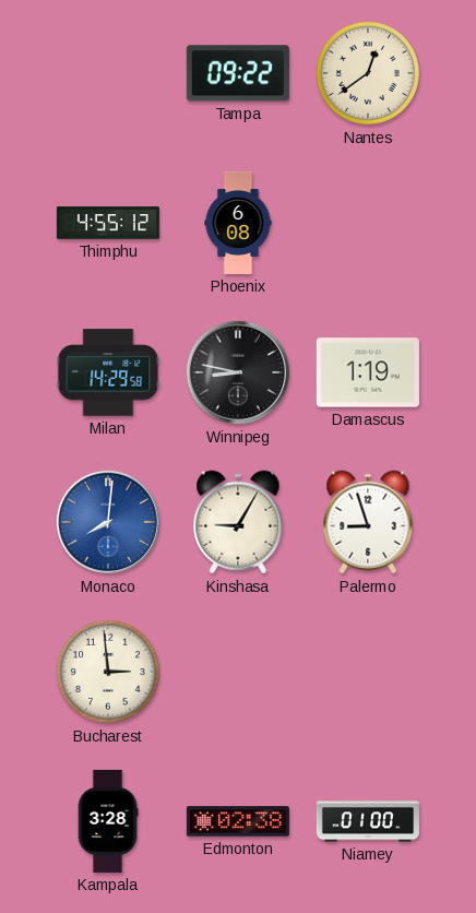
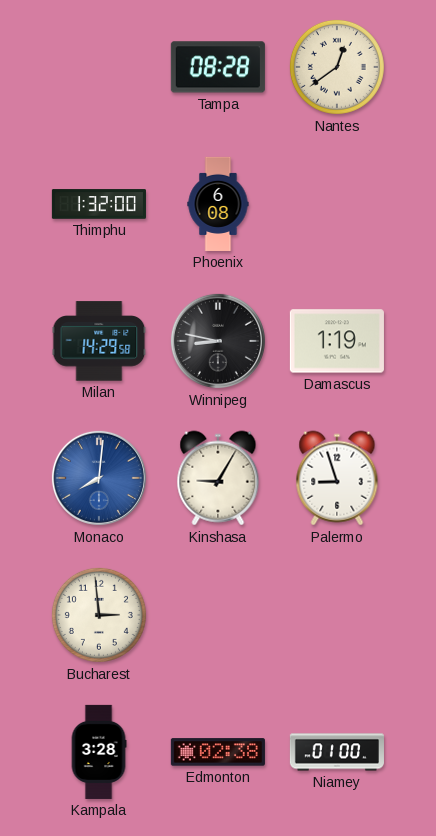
Tampa: 09:22 -> 08:28 (218, 67)
Thimphu: 4:55 -> 1:32 (99, 204)
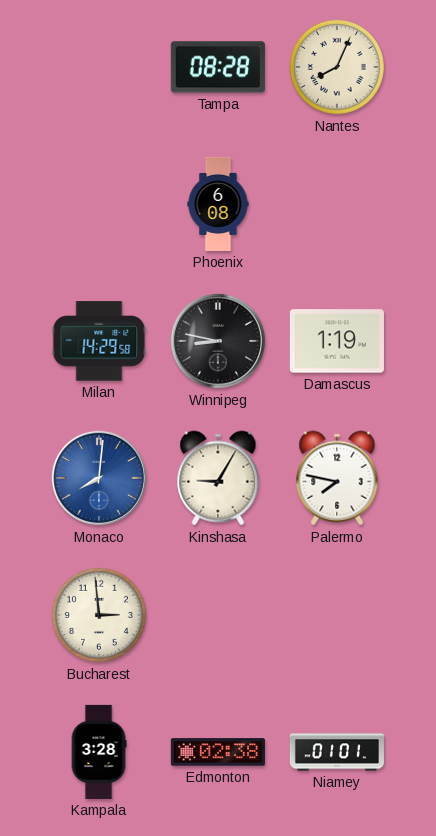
Nantes: 12:39 -> 8:04 (337, 67)
Thimphu: 1:32 -> none (99, 204)
Palermo: 8:57 -> 7:47 (337, 478)
Niamey: 01:00 -> 01:01 (337, 752)
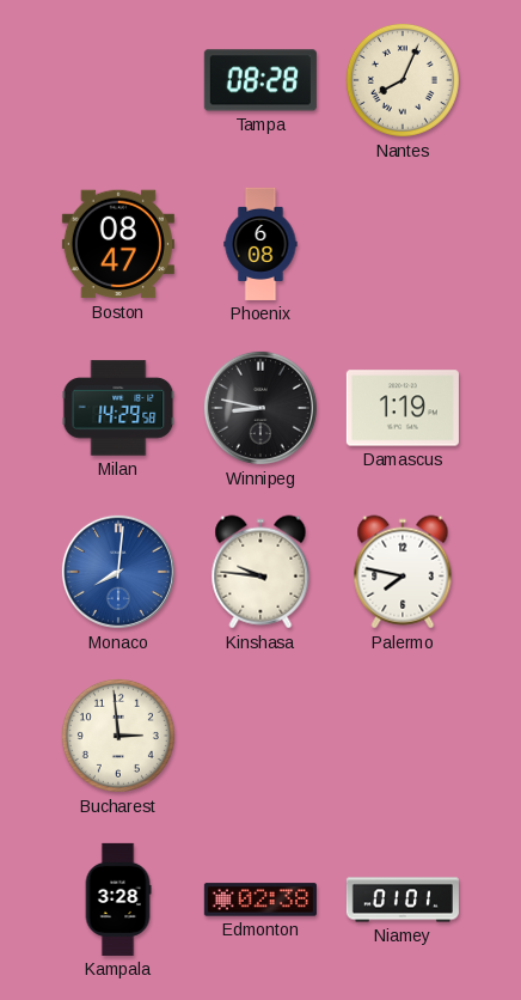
Boston: none -> 08:47 (118, 244)
Kinshasa: 9:05 -> 9:46 (260, 572)
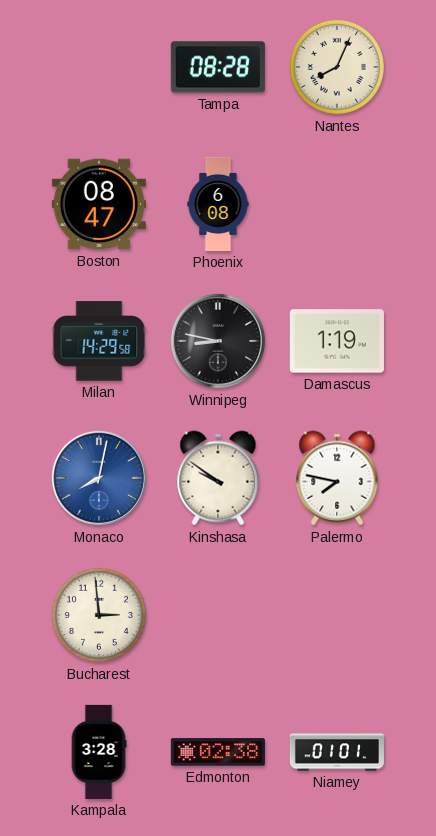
Monaco: 8:01 -> 8:02 (99, 478)
Kinshasa: 9:46 -> 9:51 (218, 478)
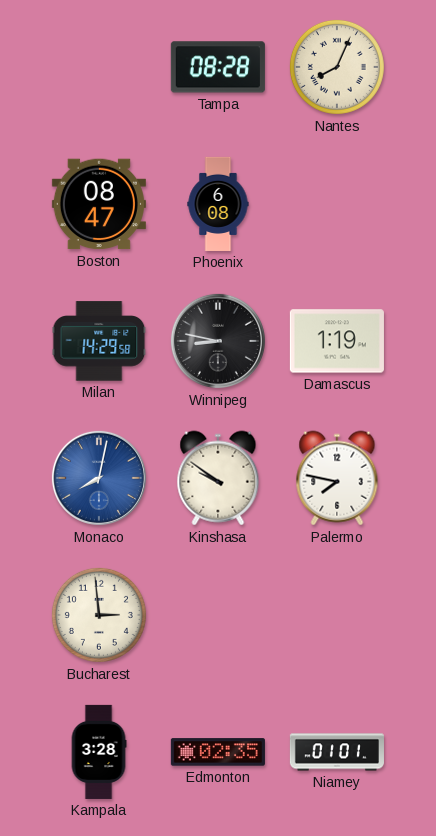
Edmonton: 02:38 -> 02:35 (218, 752)
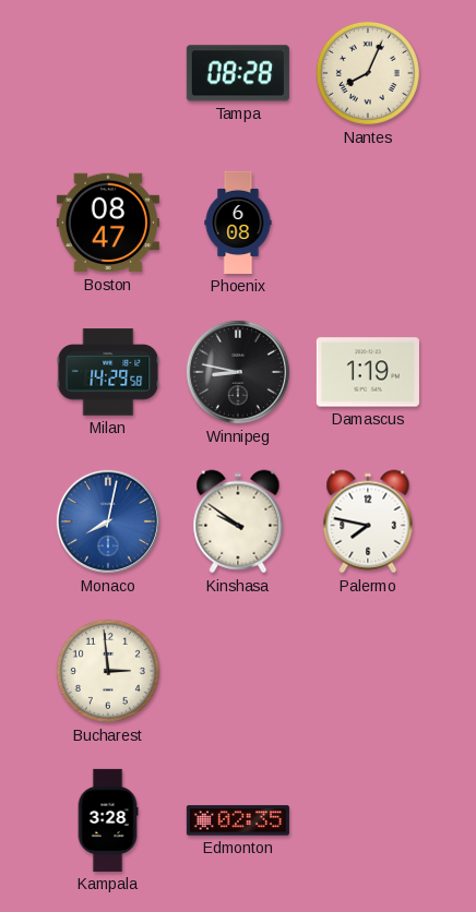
Niamey: 01:01 -> none (337, 752)
